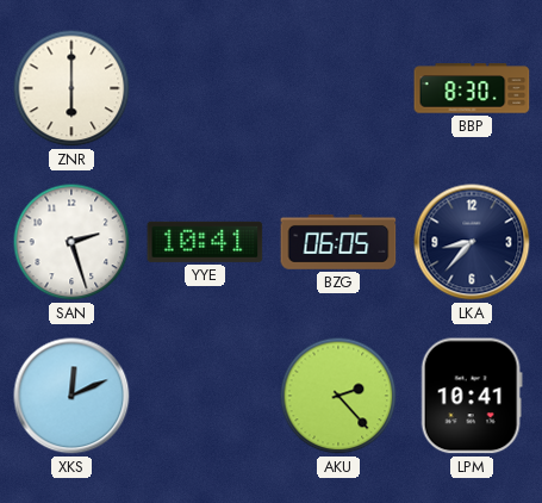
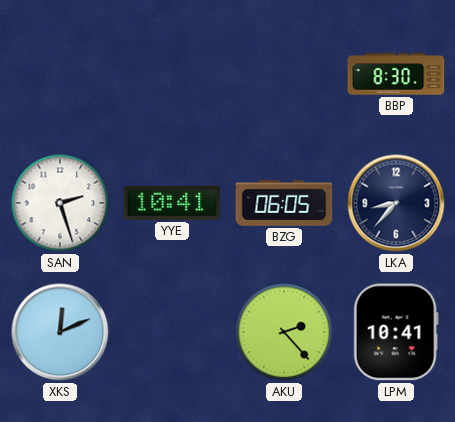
ZNR: 6:00 -> none (71, 88)
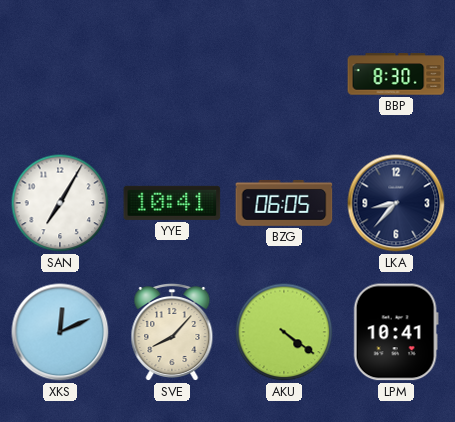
SAN: 2:27 -> 7:05 (60, 203)
SVE: none -> 8:07 (172, 333)
AKU: 2:23 -> 4:21 (284, 332)
